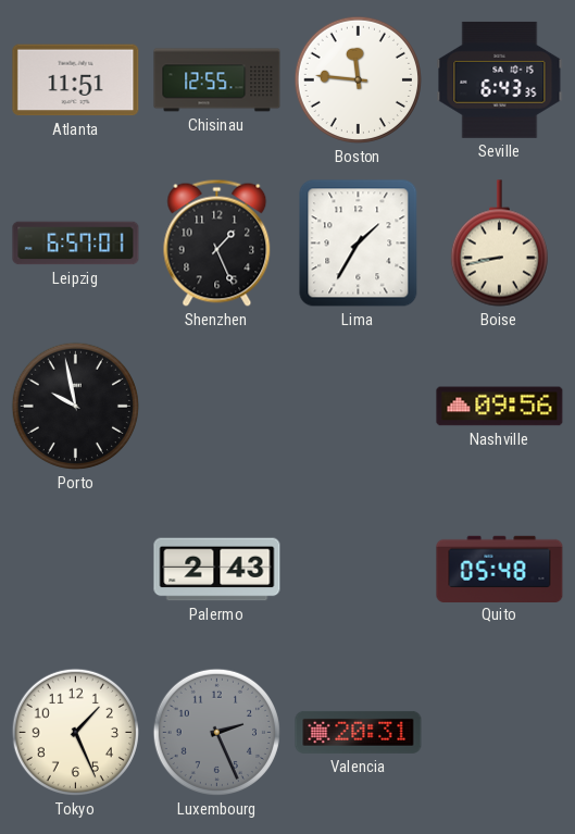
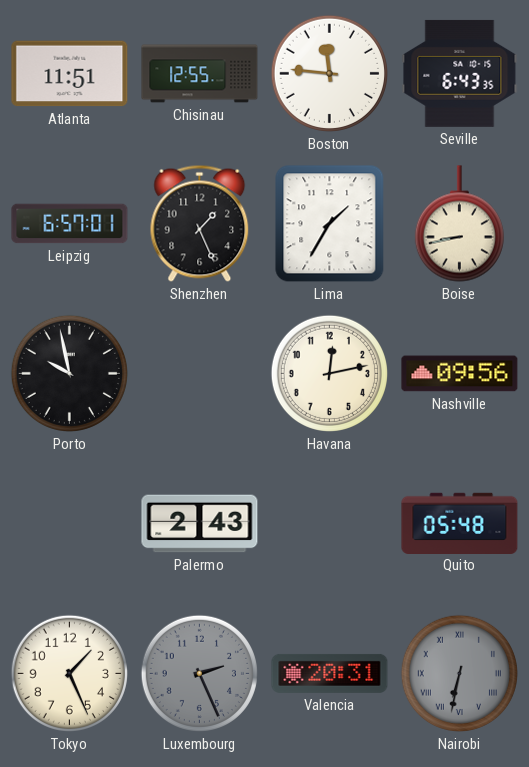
Havana: none -> 12:13 (329, 373)
Nairobi: none -> 6:32 (459, 673)
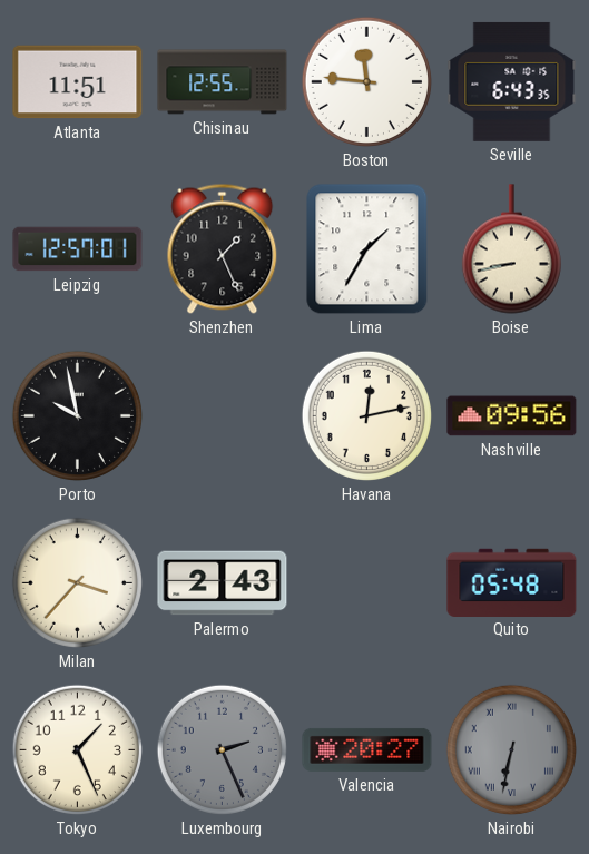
Leipzig: 6:57 -> 12:57 (78, 249)
Milan: none -> 3:37 (77, 582)
Valencia: 20:31 -> 20:27 (367, 749)
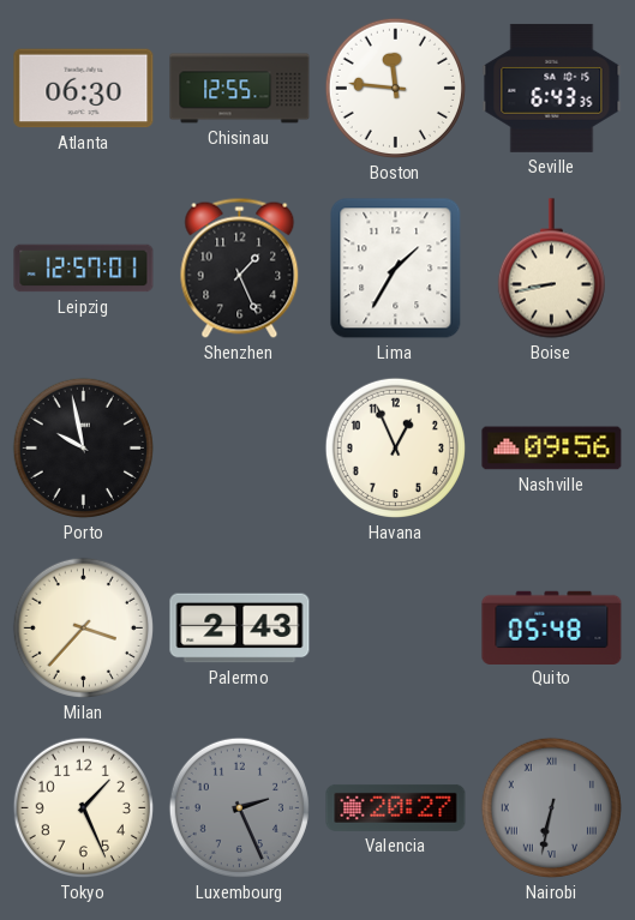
Atlanta: 11:51 -> 06:30 (84, 89)
Havana: 12:13 -> 12:56 (395, 447)
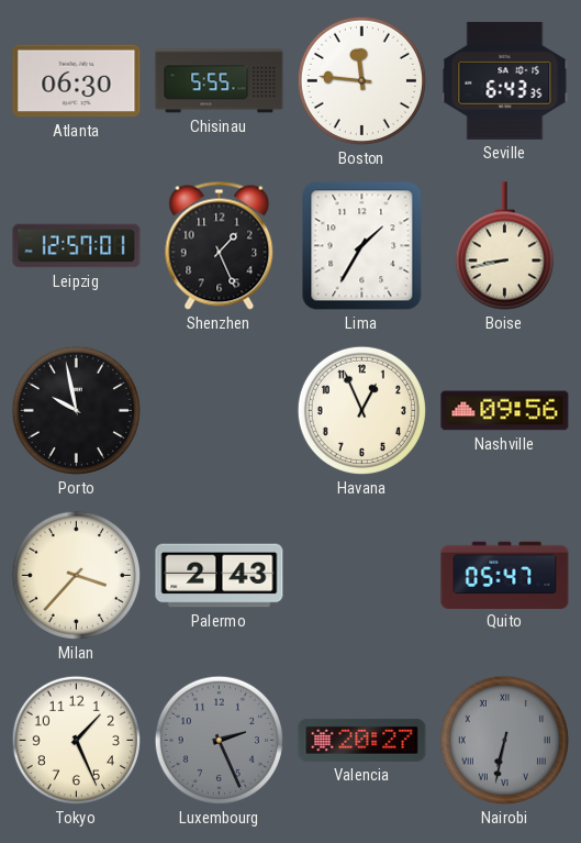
Chisinau: 12:55 -> 5:55 (220, 81)
Quito: 05:48 -> 05:47 (505, 575)
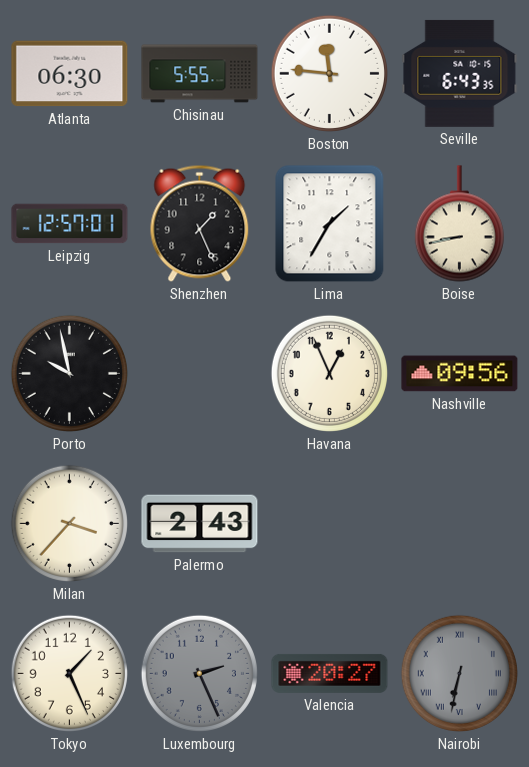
Quito: 05:47 -> none (505, 575)
